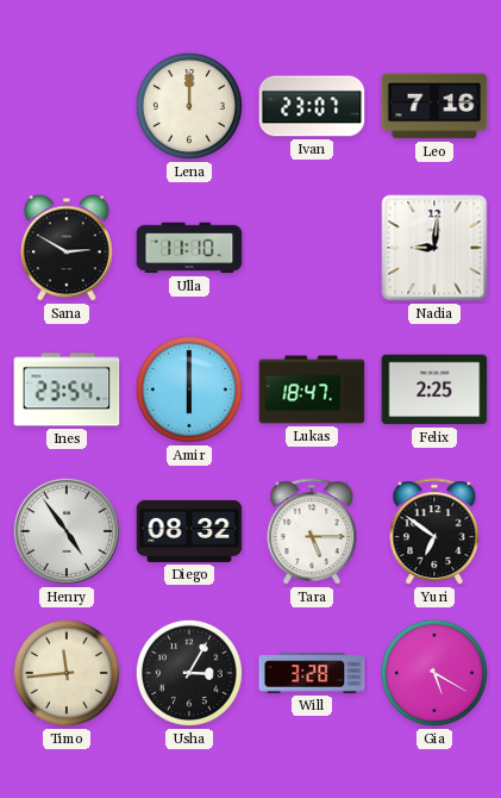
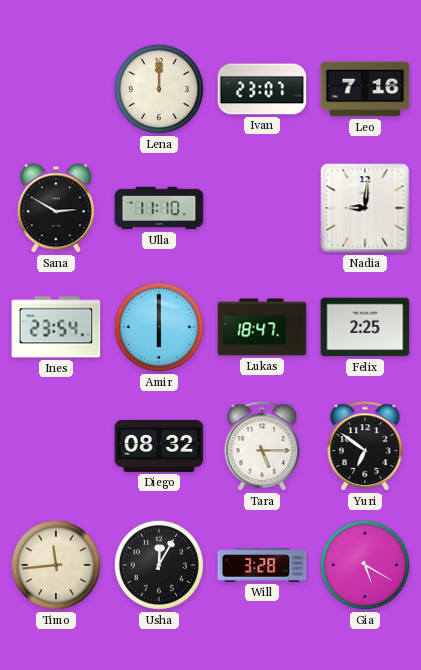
Henry: 4:54 -> none (67, 531)
Usha: 3:05 -> 12:05 (159, 565)
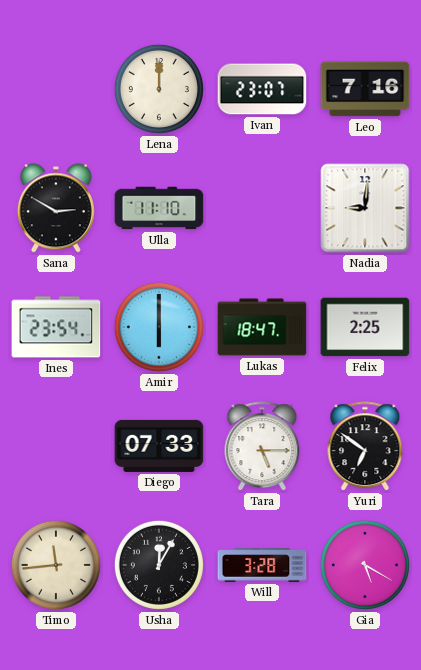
Diego: 08:32 -> 07:33 (159, 446)
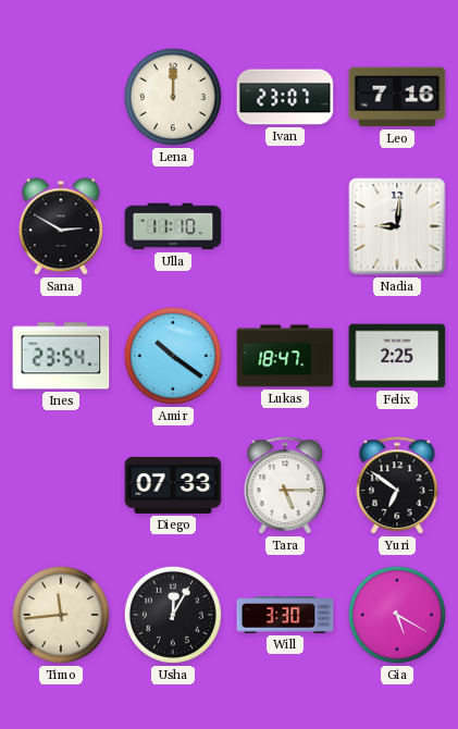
Amir: 6:00 -> 10:21 (173, 356)
Will: 3:28 -> 3:30 (285, 615)
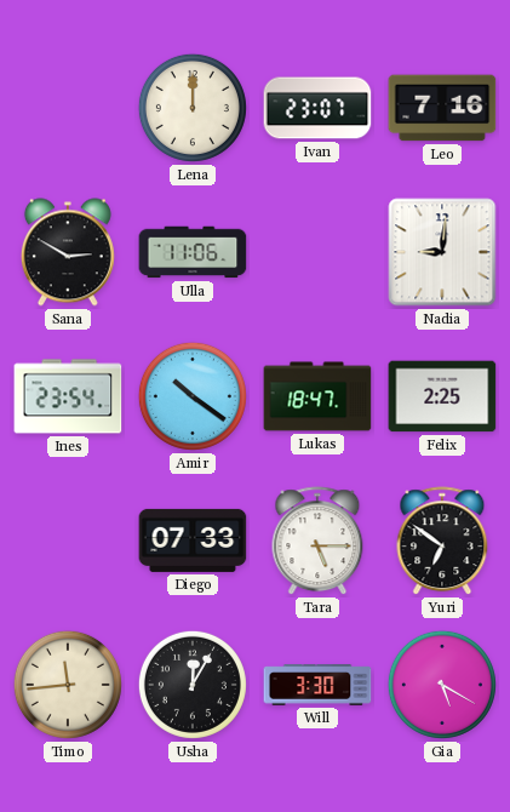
Ulla: 11:10 -> 11:06 (193, 252)
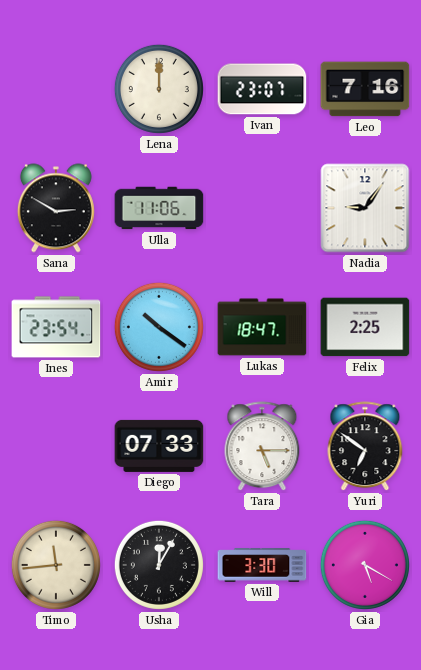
Nadia: 9:01 -> 9:06 (365, 208)
